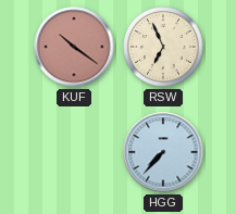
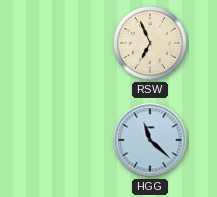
KUF: 10:21 -> none (74, 47)
HGG: 7:37 -> 11:22 (150, 140)
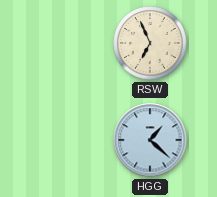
HGG: 11:22 -> 1:22 (150, 140)
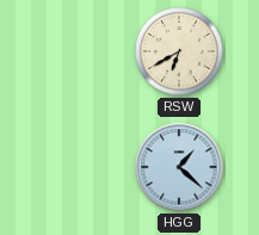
RSW: 6:56 -> 6:40 (179, 51)
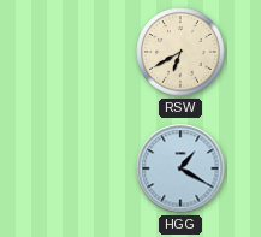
HGG: 1:22 -> 1:20 (180, 168)
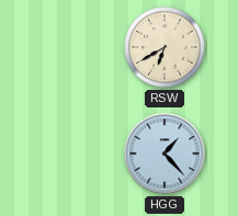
HGG: 1:20 -> 1:23 (165, 154)
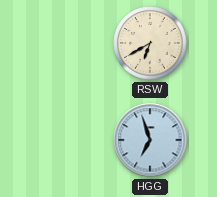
HGG: 1:23 -> 6:57 (150, 140)
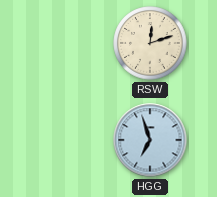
RSW: 6:40 -> 12:12 (150, 43)
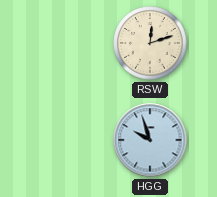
HGG: 6:57 -> 9:57 (150, 140)
